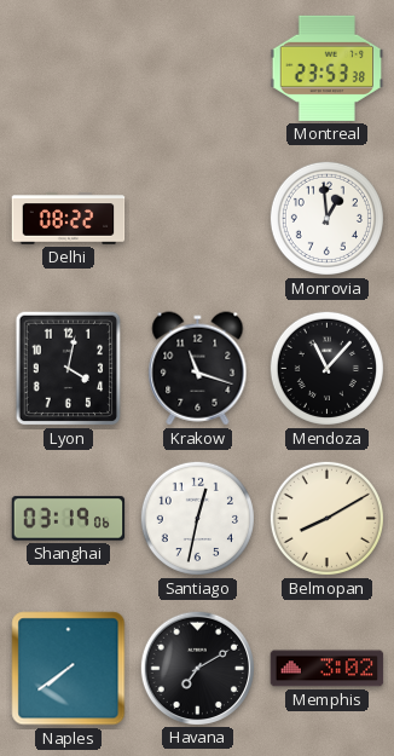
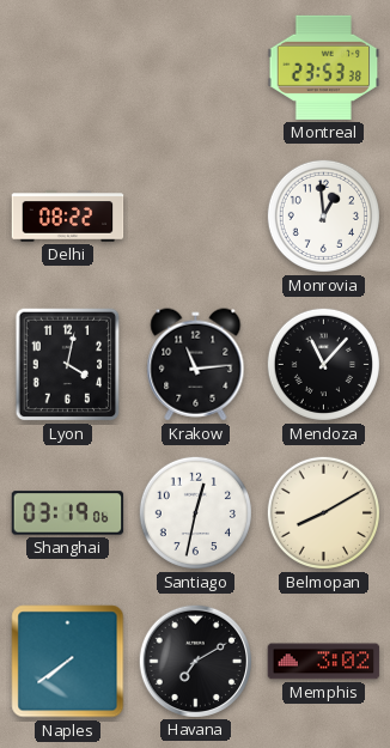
Krakow: 11:18 -> 11:14 (196, 365)
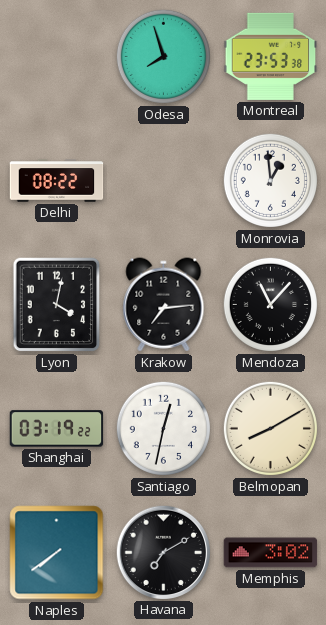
Odesa: none -> 7:57 (163, 56)
Krakow: 11:14 -> 7:14 (164, 305)
Shanghai: 03:19:06 -> 03:19:22 (57, 429)
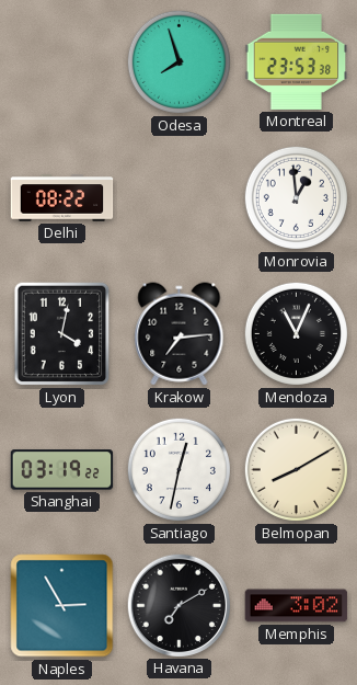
Mendoza: 11:07 -> 11:04 (296, 333)
Naples: 7:39 -> 2:55 (62, 606)
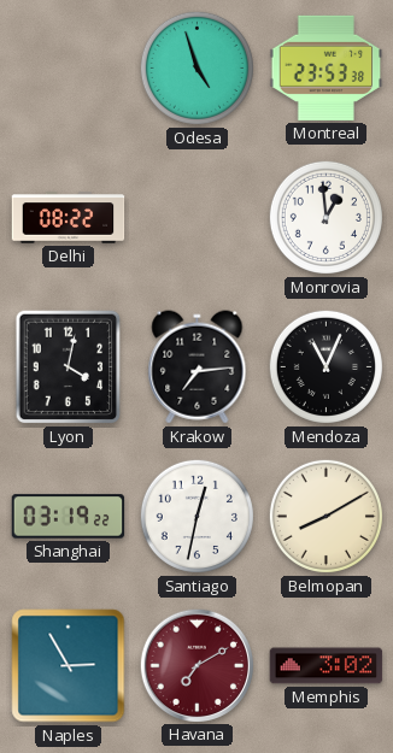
Odesa: 7:57 -> 4:57 (196, 67)
Havana dial: black -> burgundy (196, 665)
